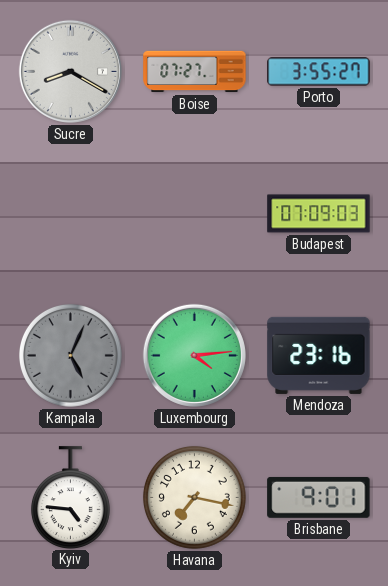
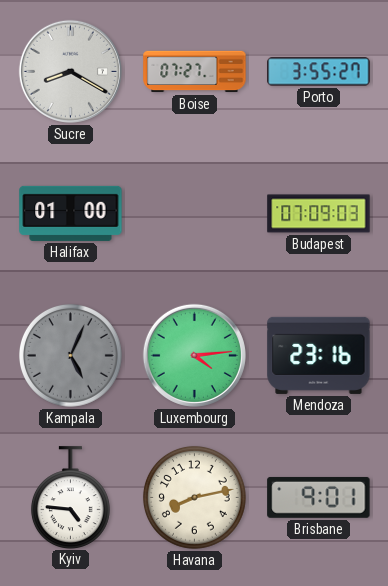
Halifax: none -> 01:00 (71, 213)
Havana: 7:17 -> 8:13 (194, 497)
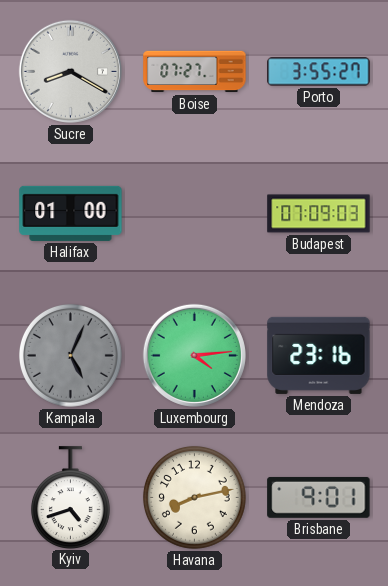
Kyiv: 4:46 -> 4:42 (70, 497)
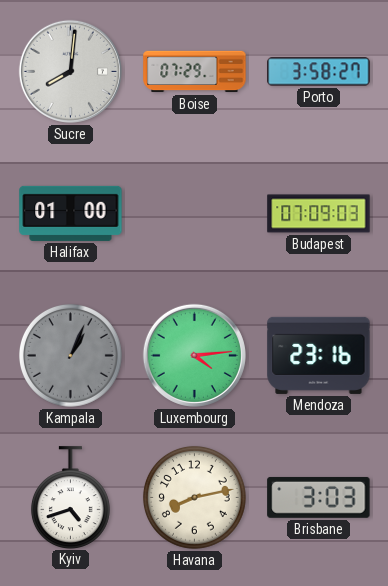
Sucre: 8:20 -> 8:01 (70, 71)
Boise: 07:27 -> 07:29 (195, 72)
Porto: 3:55 -> 3:58 (319, 72)
Kampala: 5:04 -> 1:04 (70, 355)
Brisbane: 9:01 -> 3:03 (319, 497)
